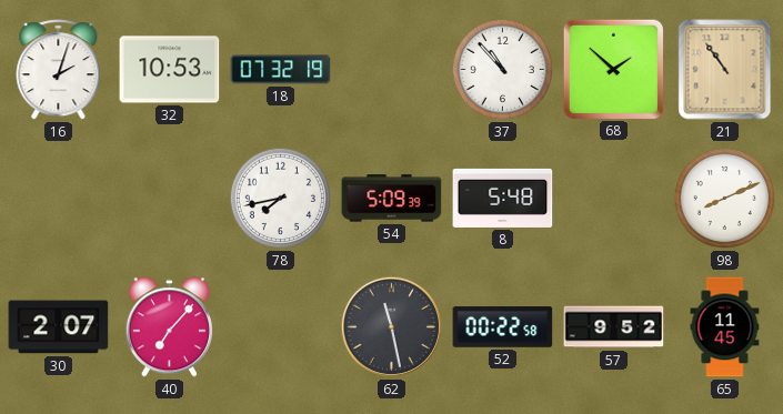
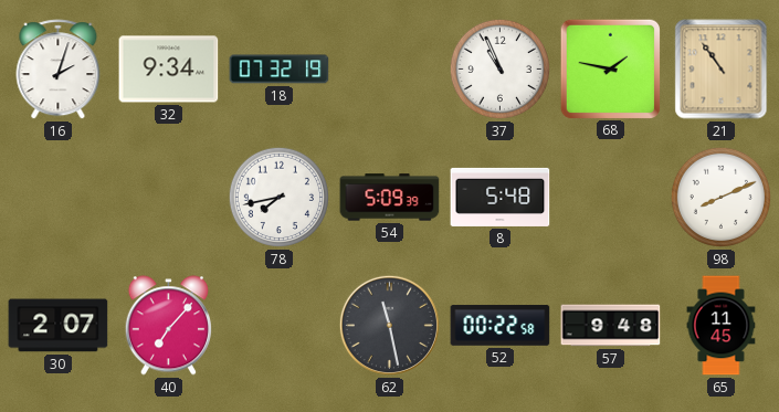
32: 10:53 -> 9:34 (169, 70)
37: 10:53 -> 10:56 (499, 68)
68: 1:52 -> 1:47 (610, 68)
57: 9:52 -> 9:48 (611, 326)
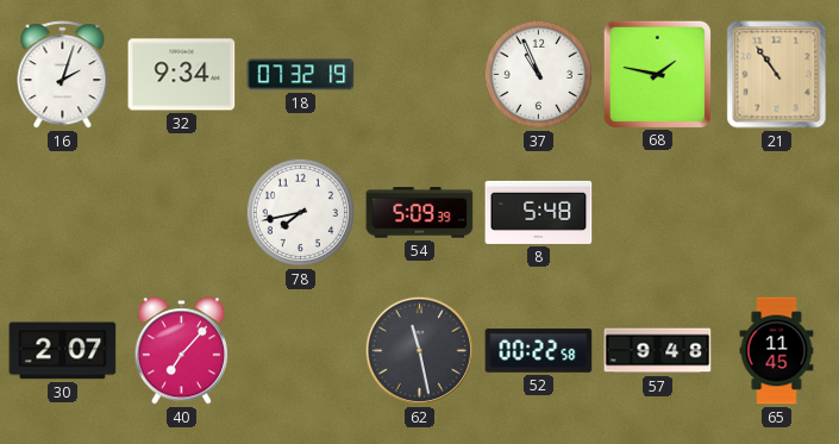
98: 8:11 -> none (720, 197)
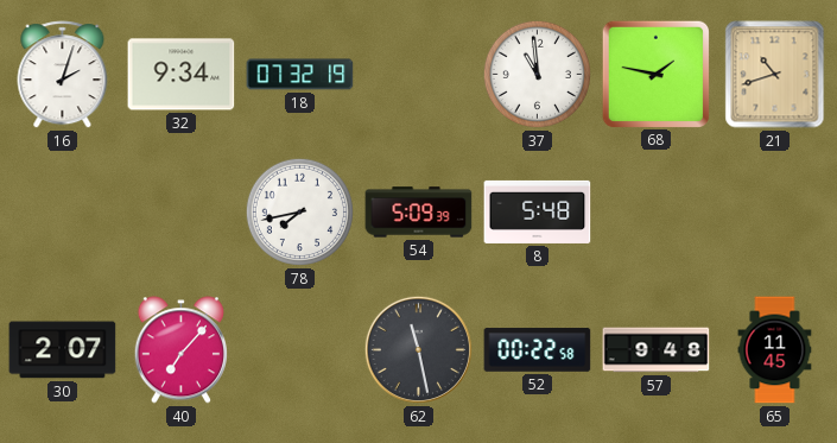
37: 10:56 -> 10:59 (537, 74)
21: 10:54 -> 10:42 (775, 75)
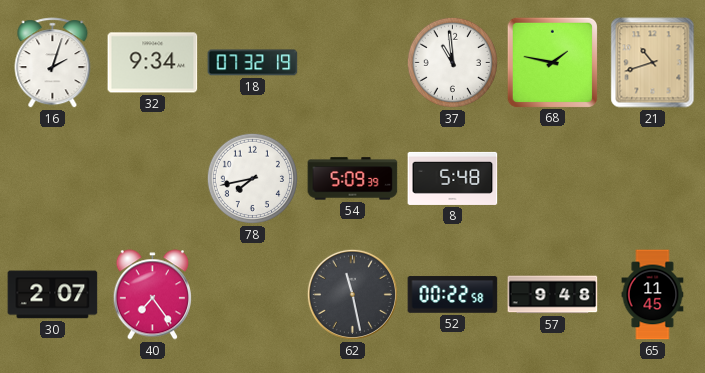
40: 7:07 -> 7:24 (152, 295)
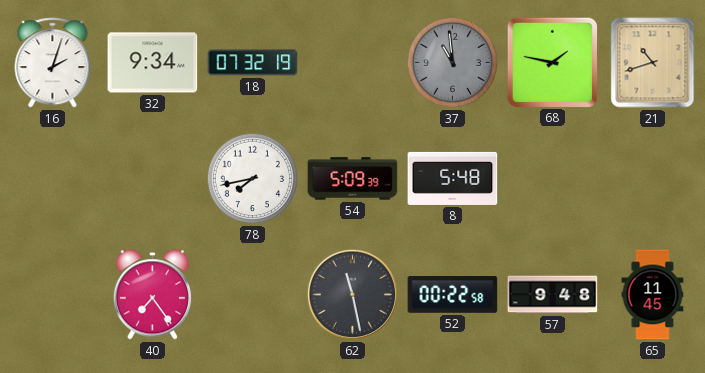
37 dial: white -> grey (452, 62)
30: 2:07 -> none (53, 295)
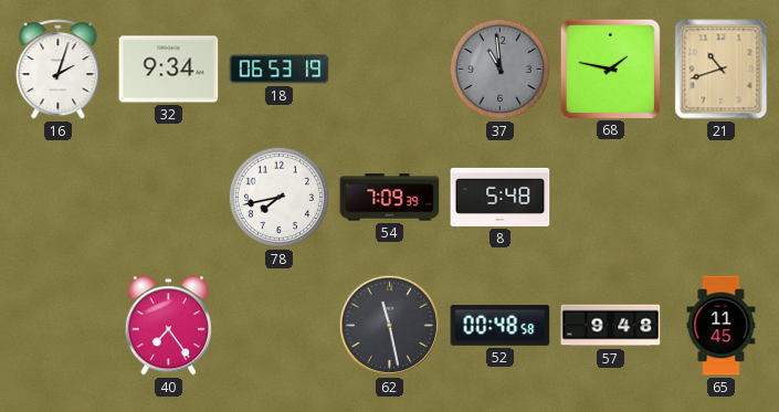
18: 07:32 -> 06:53 (280, 70)
54: 5:09 -> 7:09 (390, 198)
52: 00:22 -> 00:48 (501, 326)
